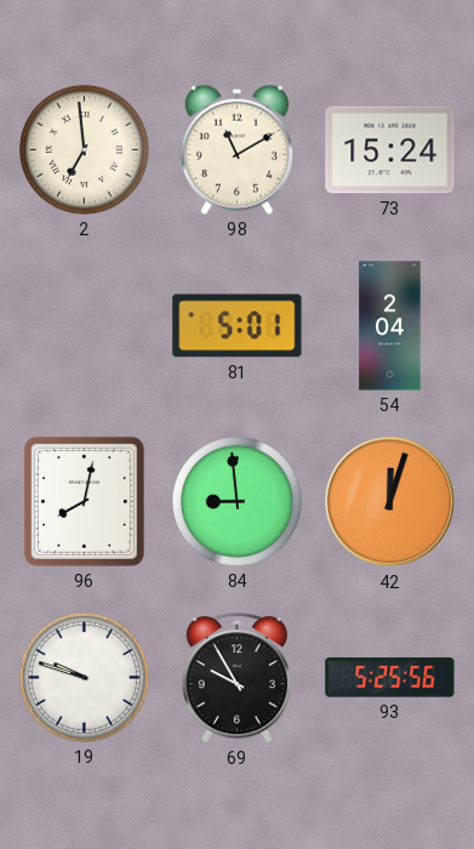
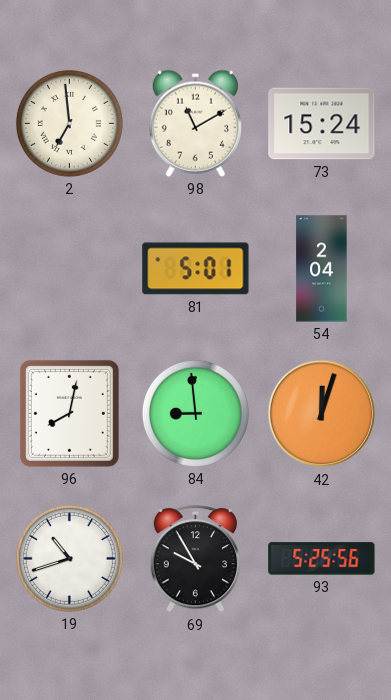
19: 9:48 -> 10:42 (69, 558)
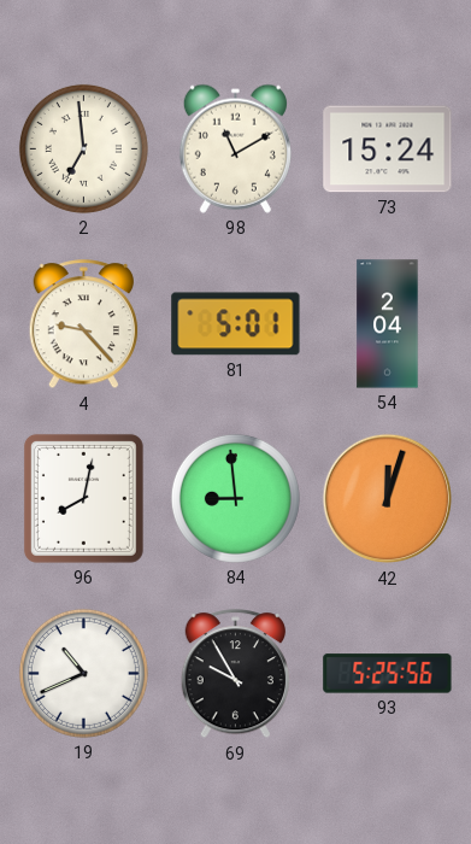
4: none -> 9:23 (83, 324)
19: 10:42 -> 10:41 (83, 673)
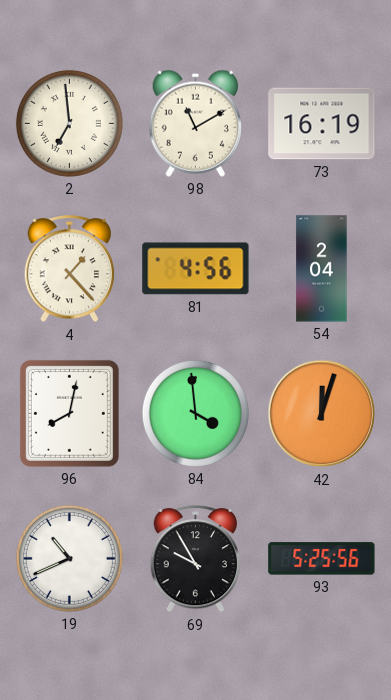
73: 15:24 -> 16:19 (322, 124)
4: 9:23 -> 1:23 (69, 269)
81: 5:01 -> 4:56 (196, 269)
84: 8:59 -> 3:59 (195, 413)
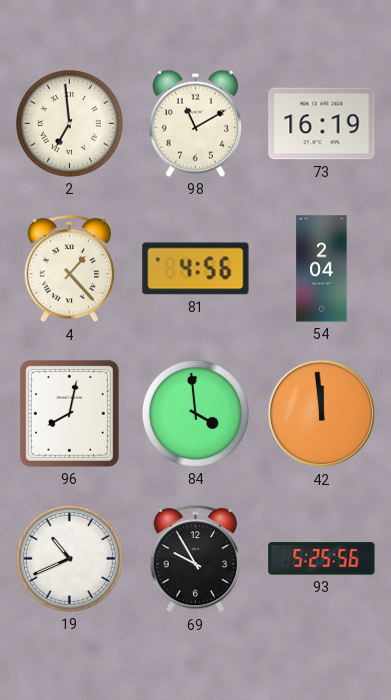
42: 12:03 -> 11:59 (322, 414)
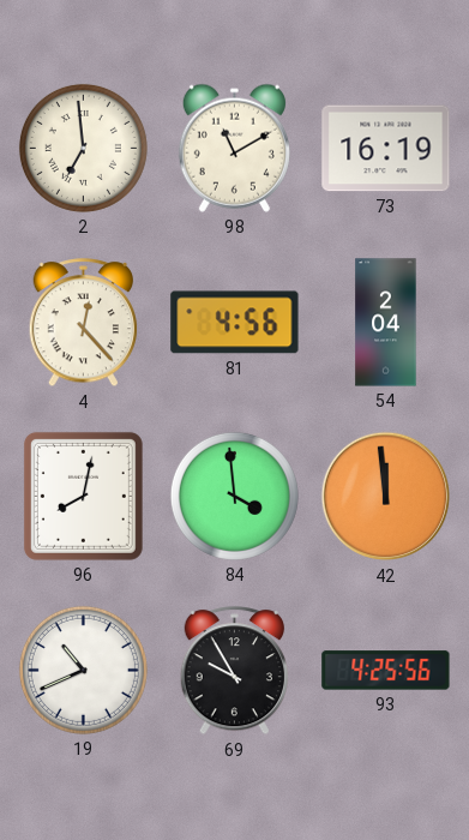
4: 1:23 -> 12:23 (83, 323)
93: 5:25 -> 4:25 (386, 671)
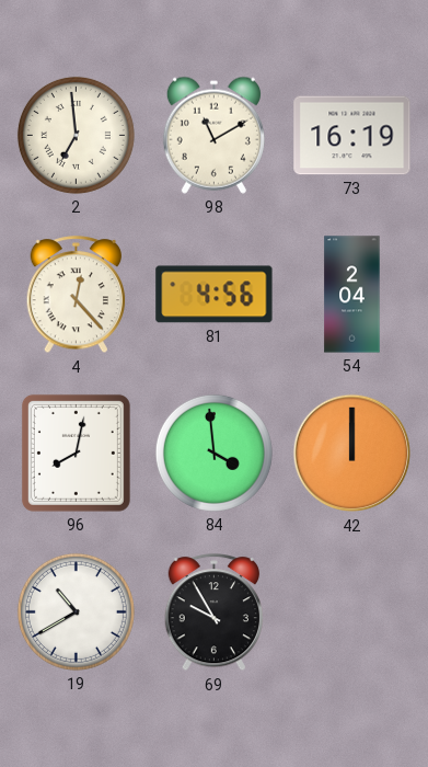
42: 11:59 -> 12:00 (352, 454)
19: 10:41 -> 10:40 (76, 611)
93: 4:25 -> none (386, 671)
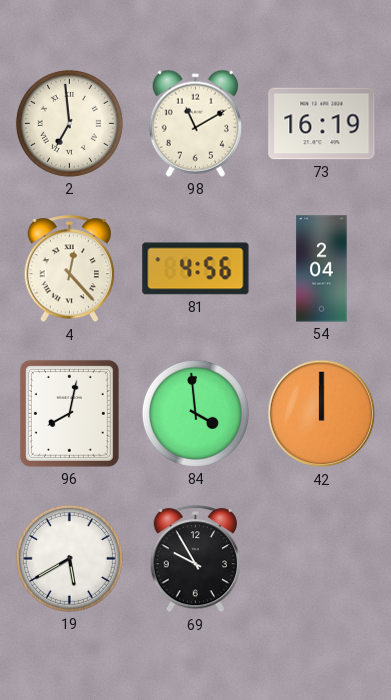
19: 10:40 -> 5:40 (69, 558)
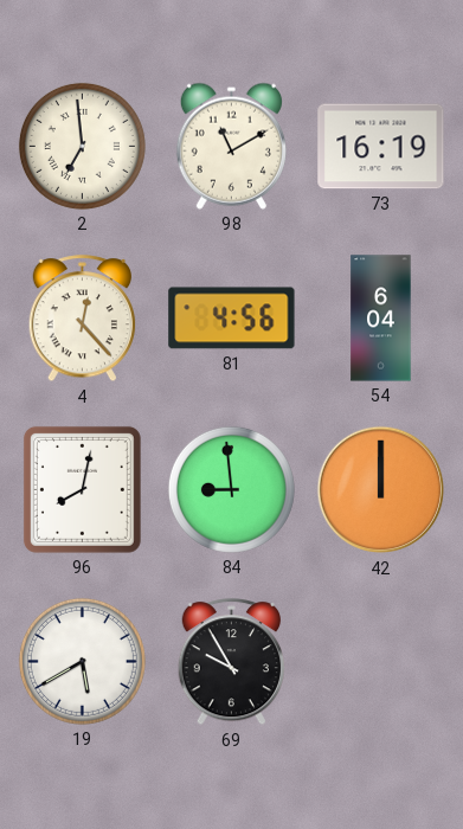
54: 2:04 -> 6:04 (381, 319)
84: 3:59 -> 8:59 (231, 489)
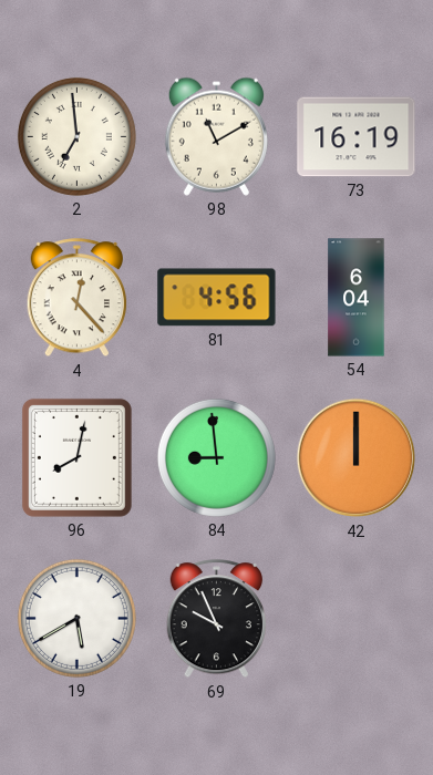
69: 9:55 -> 9:56 (216, 619)
